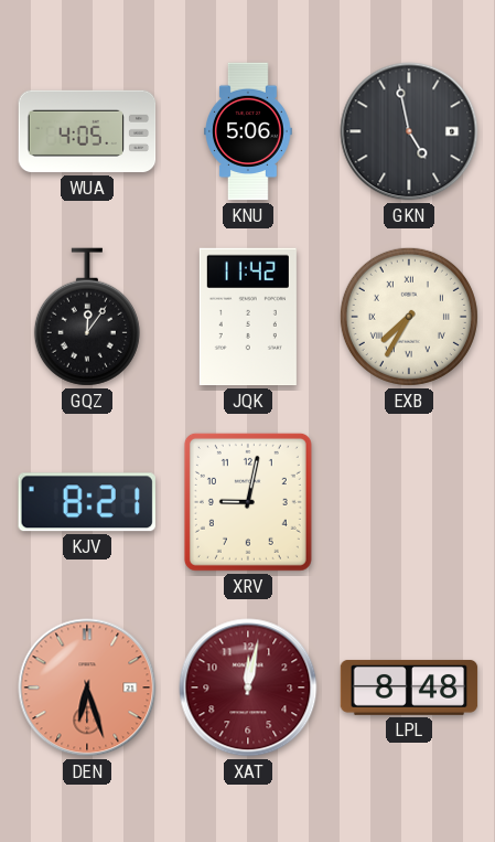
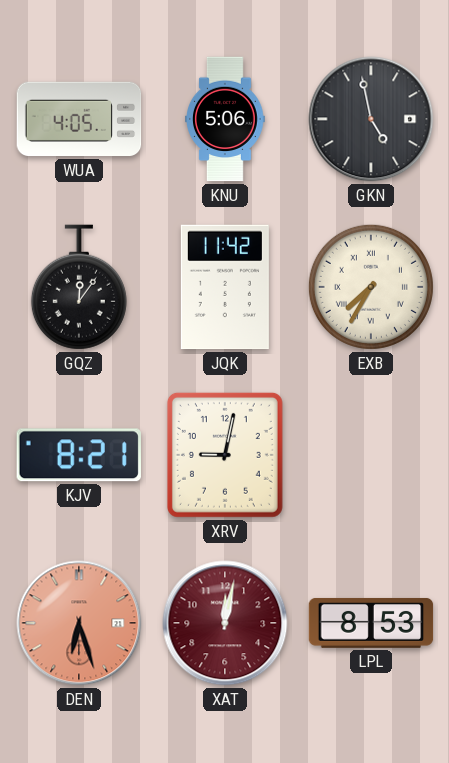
LPL: 8:48 -> 8:53 (371, 623)
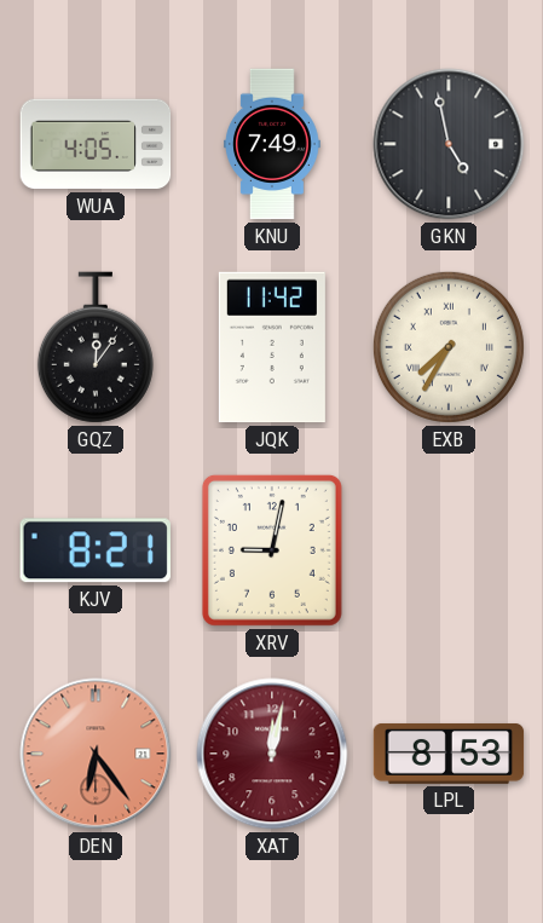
KNU: 5:06 -> 7:49 (273, 144)
DEN: 6:27 -> 6:24 (96, 754)
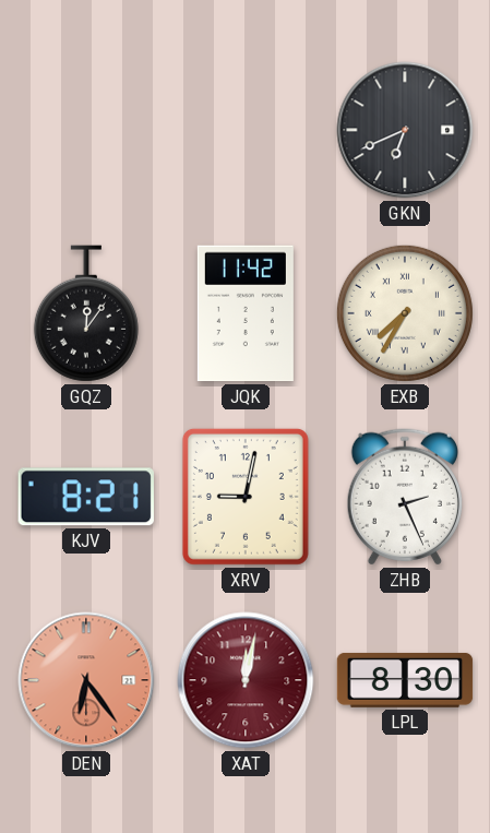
WUA: 4:05 -> none (96, 144)
KNU: 7:49 -> none (273, 144)
GKN: 4:58 -> 6:41 (405, 130)
ZHB: none -> 2:26 (405, 497)
LPL: 8:53 -> 8:30 (405, 680)
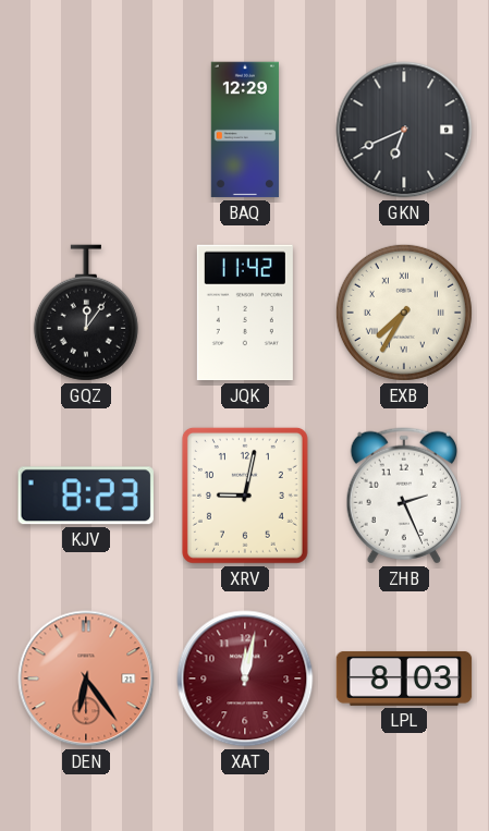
BAQ: none -> 12:29 (244, 130)
KJV: 8:21 -> 8:23 (86, 496)
LPL: 8:30 -> 8:03 (404, 679)
